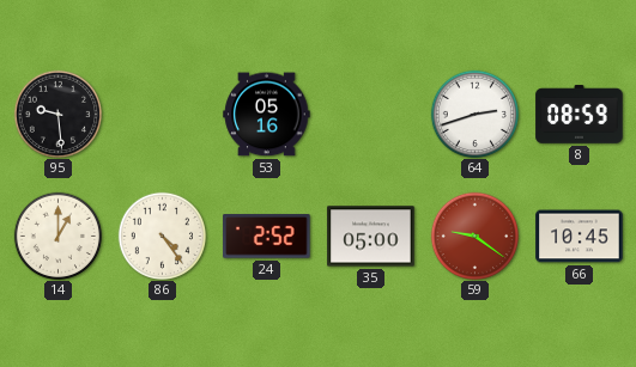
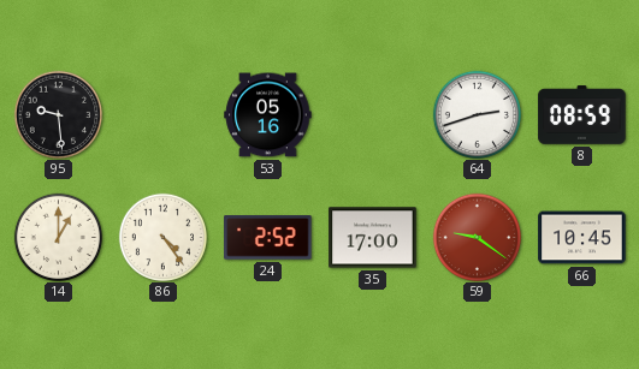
35: 05:00 -> 17:00 (373, 238)
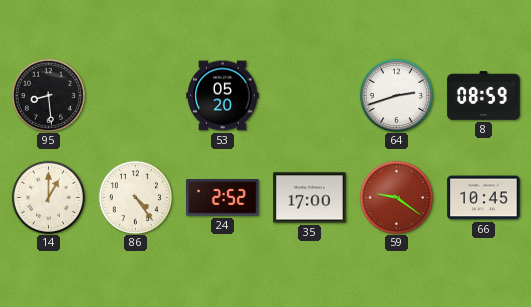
95: 9:29 -> 8:29 (48, 95)
53: 05:16 -> 05:20 (223, 96)
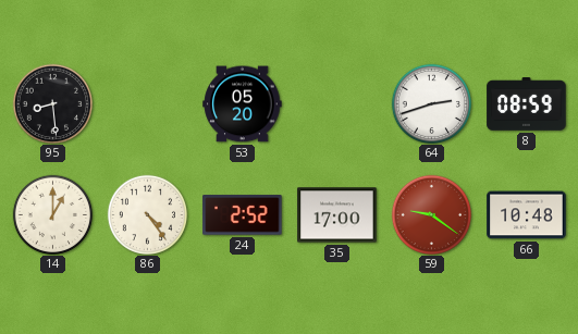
66: 10:45 -> 10:48 (527, 215)
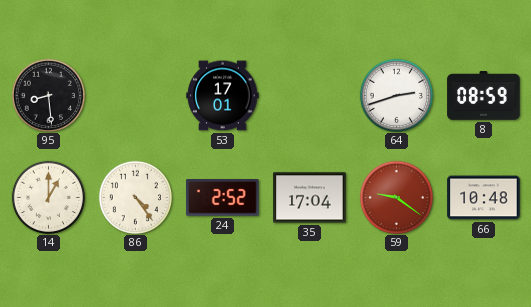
53: 05:20 -> 17:01 (223, 96)
35: 17:00 -> 17:04 (310, 198)
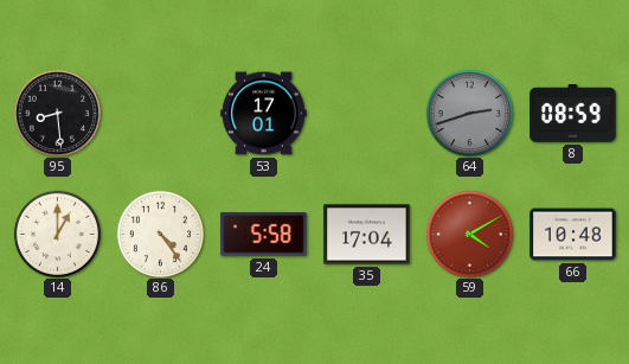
64 dial: white -> grey (469, 113)
24: 2:52 -> 5:58 (264, 235)
59: 9:21 -> 4:10 (469, 234)
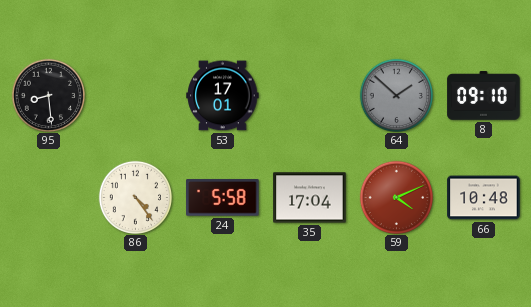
64: 2:42 -> 1:52 (396, 95)
8: 08:59 -> 09:10 (484, 96)
14: 1:00 -> none (57, 234)
59: 4:10 -> 4:11 (396, 197)
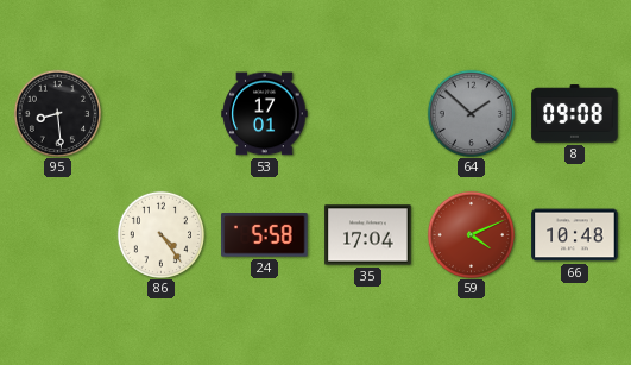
8: 09:10 -> 09:08 (575, 114)
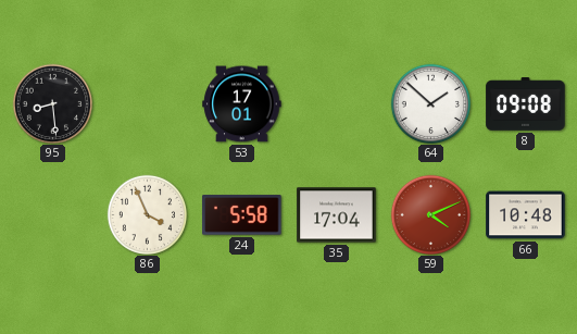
64 dial: grey -> white (430, 103)
86: 4:24 -> 3:56 (147, 214)
